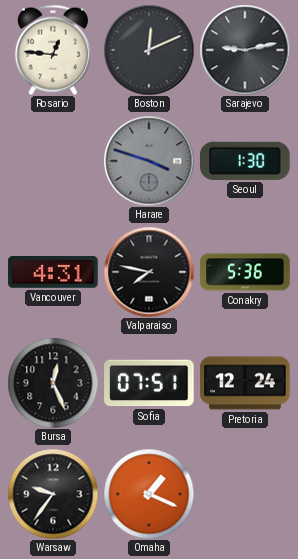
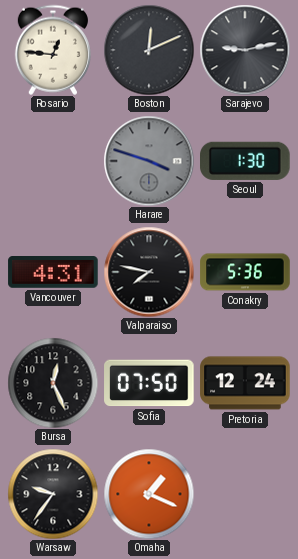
Sofia: 07:51 -> 07:50 (149, 383)
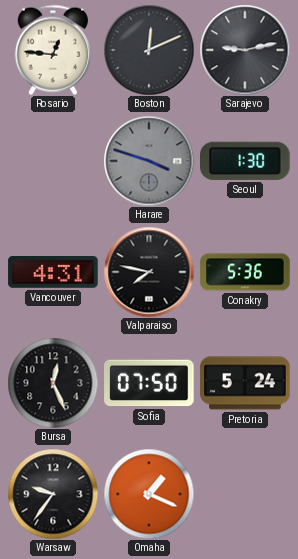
Pretoria: 12:24 -> 5:24 (245, 383)
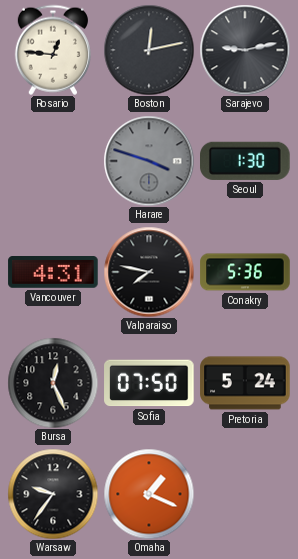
Boston: 12:11 -> 12:13 (149, 50)
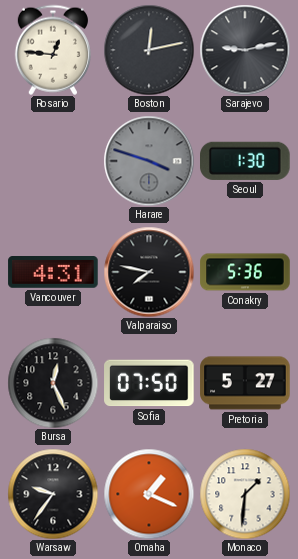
Pretoria: 5:24 -> 5:27 (245, 383)
Monaco: none -> 1:31 (245, 494)
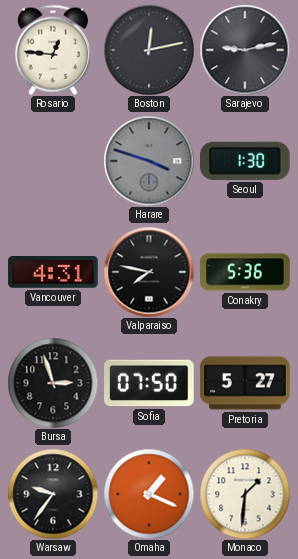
Bursa: 12:26 -> 2:57 (53, 383)
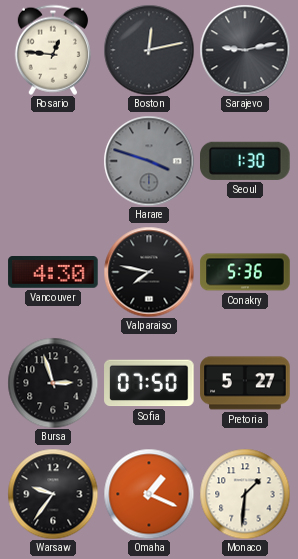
Vancouver: 4:31 -> 4:30 (53, 272)
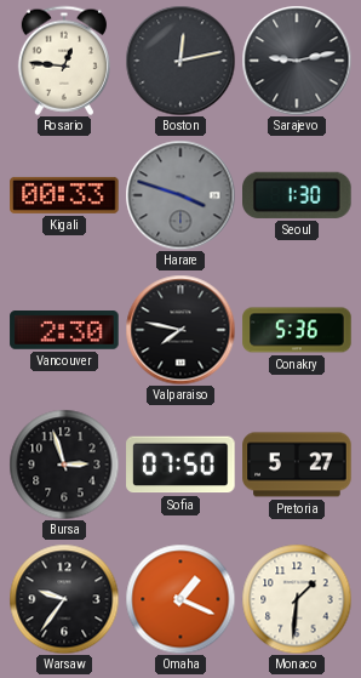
Kigali: none -> 00:33 (64, 195)
Vancouver: 4:30 -> 2:30 (64, 330)
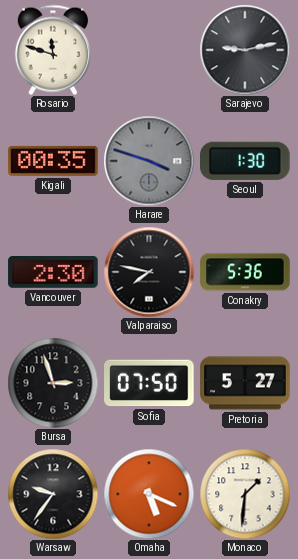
Rosario: 12:46 -> 11:48 (53, 50)
Boston: 12:13 -> none (180, 61)
Kigali: 00:33 -> 00:35 (53, 161)
Omaha: 1:19 -> 5:19 (149, 494)
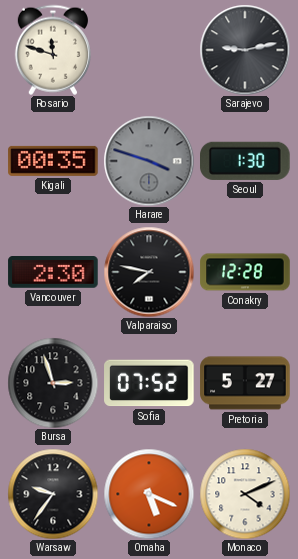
Conakry: 5:36 -> 12:28 (245, 272)
Sofia: 07:50 -> 07:52 (149, 383)
Monaco: 1:31 -> 4:11 (245, 494)
